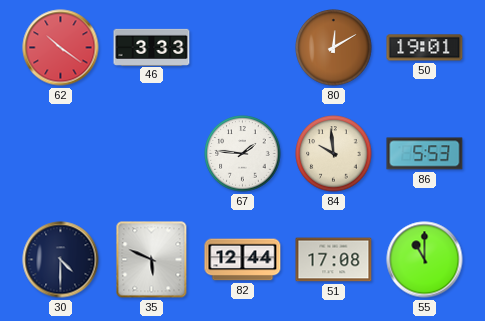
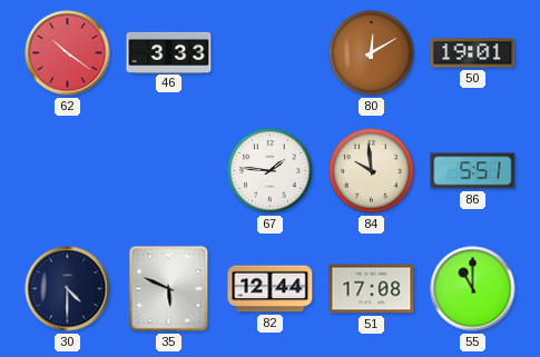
86: 5:53 -> 5:51 (473, 171)
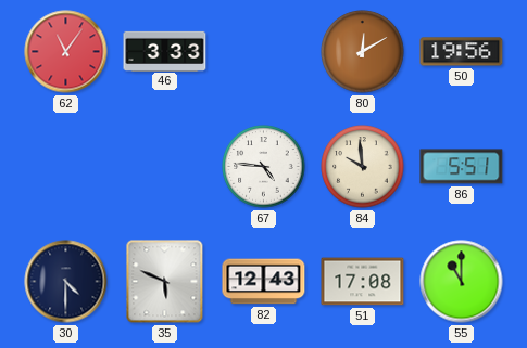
62: 10:21 -> 11:06 (66, 52)
50: 19:01 -> 19:56 (462, 52)
67: 1:46 -> 4:46 (264, 167)
82: 12:44 -> 12:43 (264, 282)
